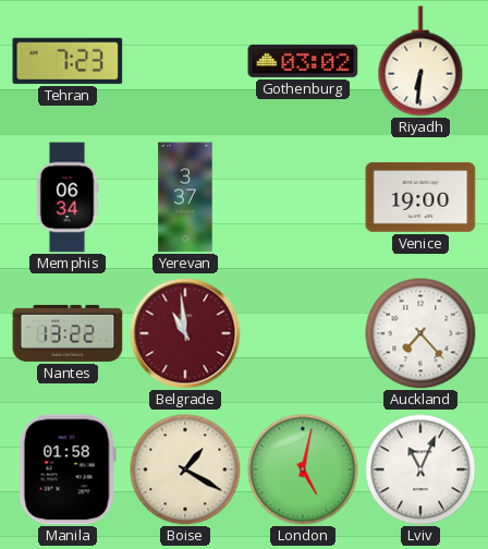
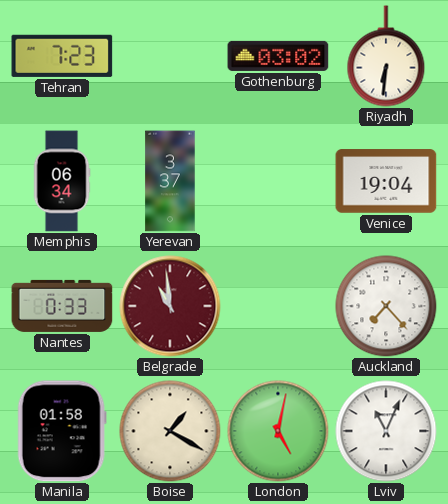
Venice: 19:00 -> 19:04 (386, 181)
Nantes: 13:22 -> 0:33 (62, 306)
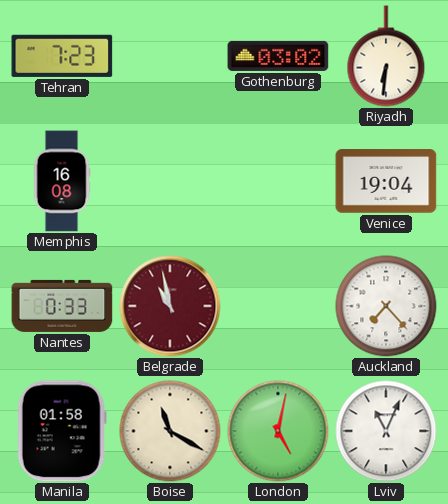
Memphis: 06:34 -> 16:08 (62, 181)
Yerevan: 3:37 -> none (170, 181)
Belgrade: 10:59 -> 10:58 (170, 306)
Boise: 1:20 -> 11:20 (170, 431)
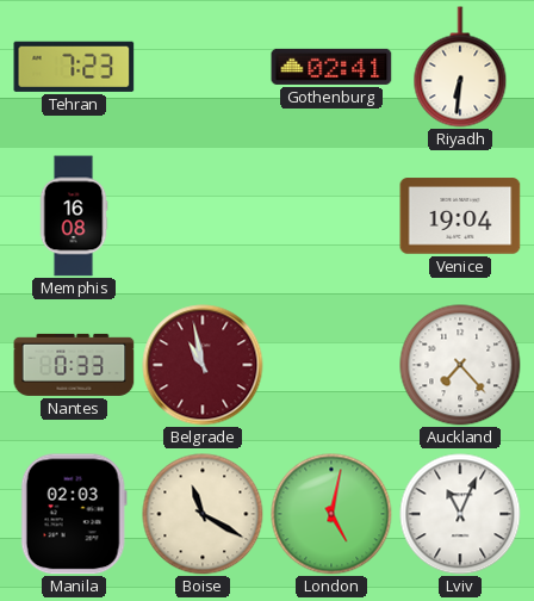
Gothenburg: 03:02 -> 02:41 (331, 67)
Manila: 01:58 -> 02:03 (74, 514)
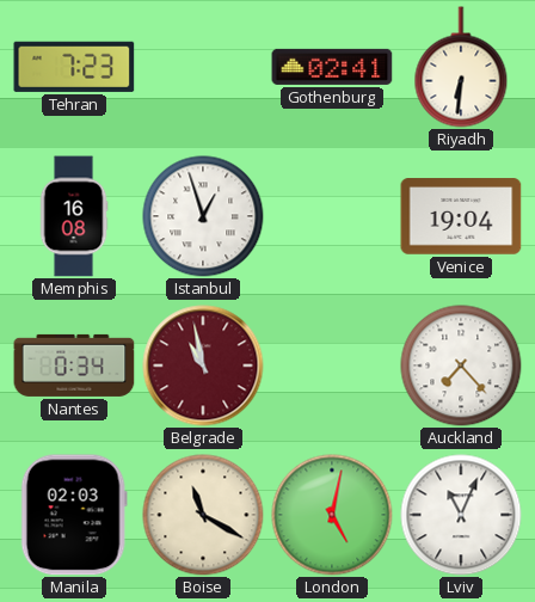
Istanbul: none -> 12:57 (203, 216)
Nantes: 0:33 -> 0:34 (74, 365)
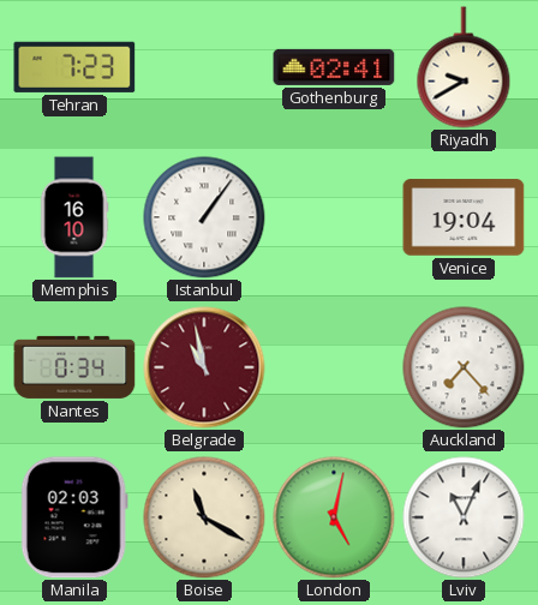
Riyadh: 6:31 -> 9:40 (464, 67)
Memphis: 16:08 -> 16:10 (74, 217)
Istanbul: 12:57 -> 1:06 (204, 217)
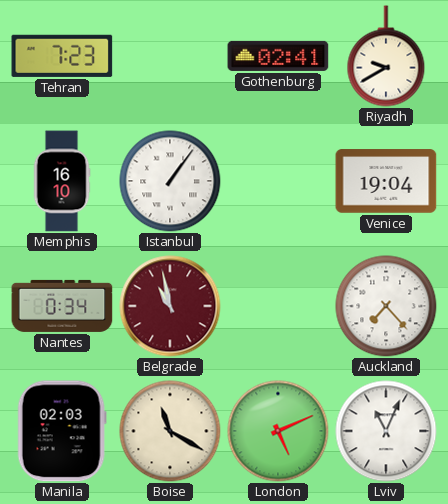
London: 5:02 -> 5:11 (278, 431)
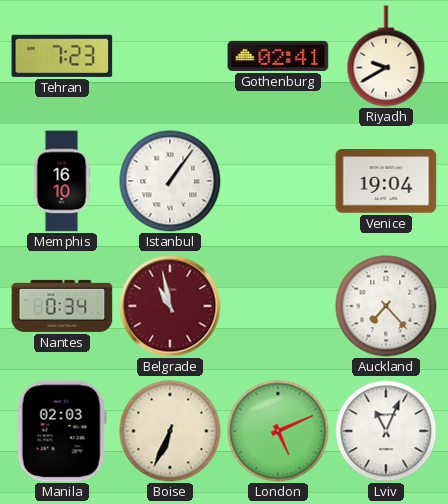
Boise: 11:20 -> 6:34 (170, 431)
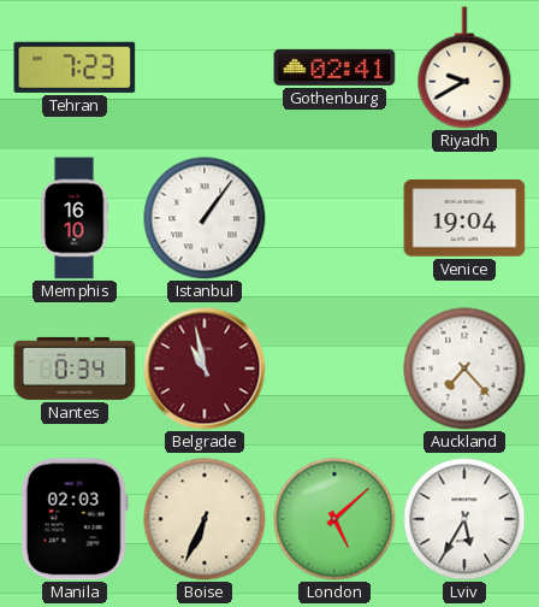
London: 5:11 -> 5:08 (334, 519)
Lviv: 11:04 -> 5:35 (464, 519)
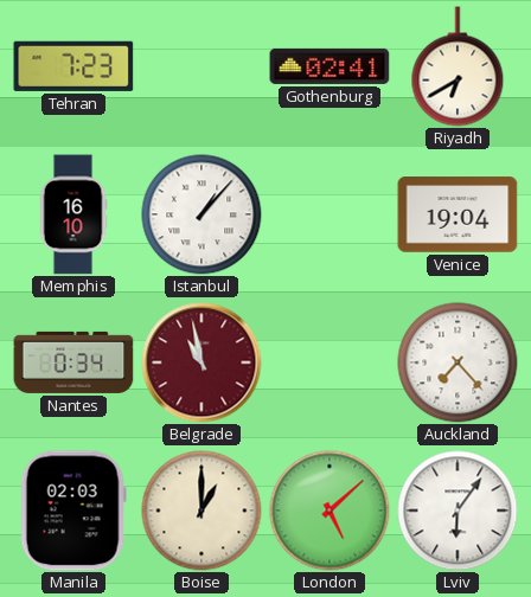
Riyadh: 9:40 -> 6:40 (458, 66)
Istanbul: 1:06 -> 1:07 (201, 214)
Boise: 6:34 -> 1:00 (201, 511)
Lviv: 5:35 -> 6:06 (458, 511)
